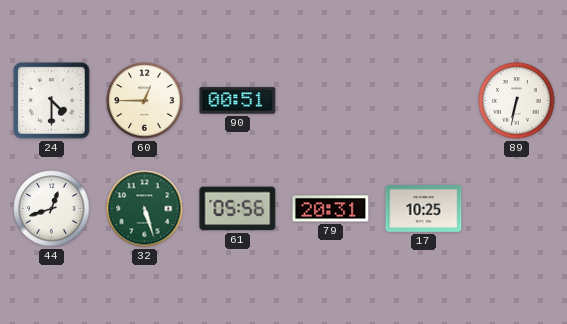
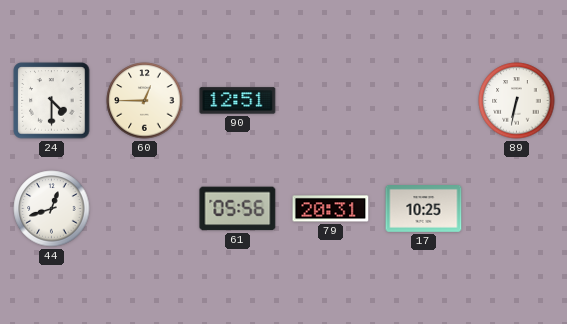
90: 00:51 -> 12:51 (238, 101)
32: 5:27 -> none (145, 209)
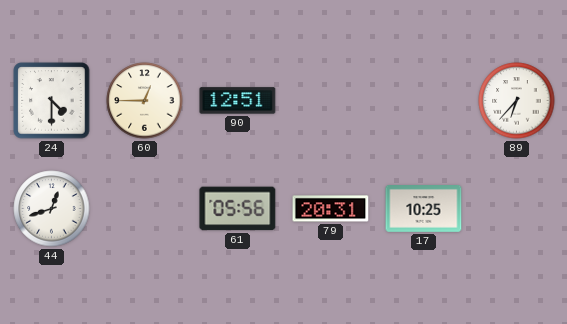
89: 6:32 -> 6:37 (517, 101)
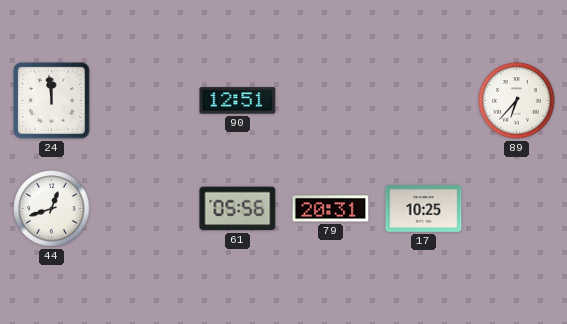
24: 4:30 -> 11:59 (52, 101)
60: 12:45 -> none (145, 101)
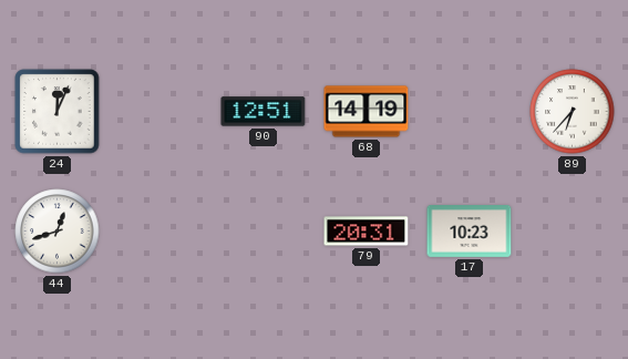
24: 11:59 -> 12:04 (58, 112)
68: none -> 14:19 (367, 112)
61: 05:56 -> none (238, 209)
17: 10:25 -> 10:23 (470, 232)
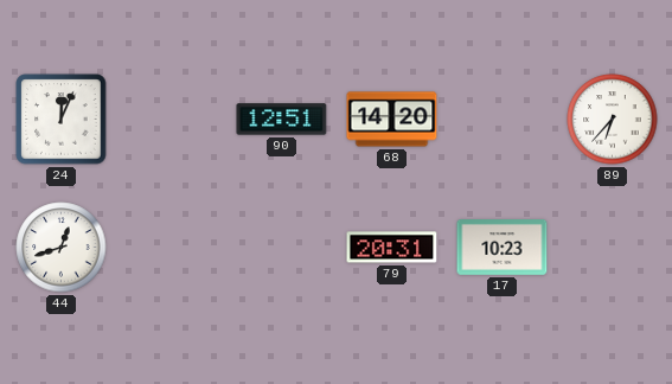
68: 14:19 -> 14:20 (392, 120)
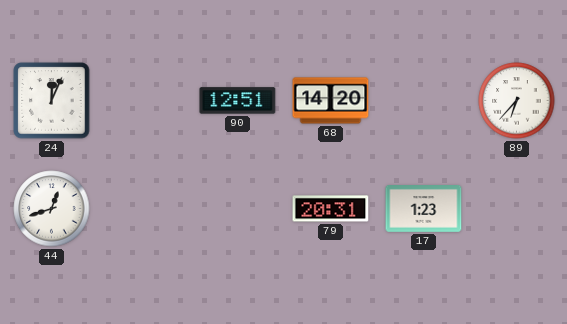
17: 10:23 -> 1:23 (424, 209)
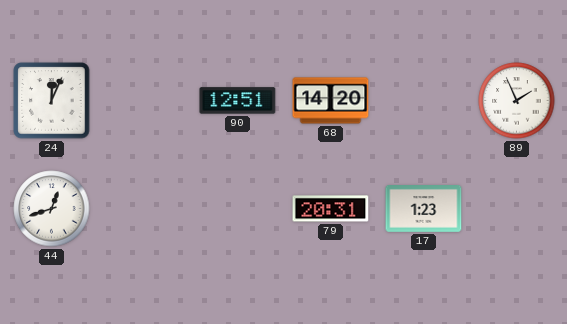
89: 6:37 -> 1:56 (517, 101)
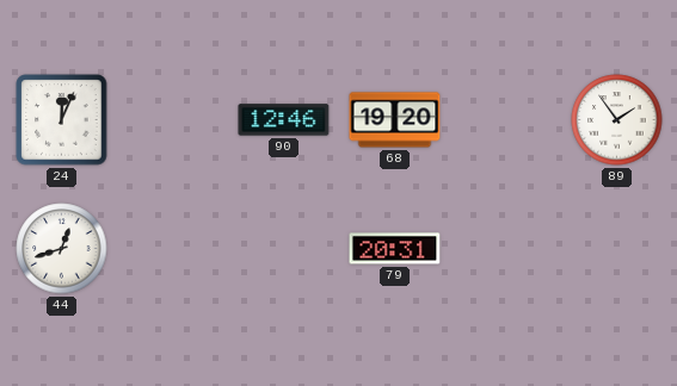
90: 12:51 -> 12:46 (284, 120)
68: 14:20 -> 19:20 (395, 120)
89: 1:56 -> 1:54 (617, 120)
17: 1:23 -> none (424, 209)
